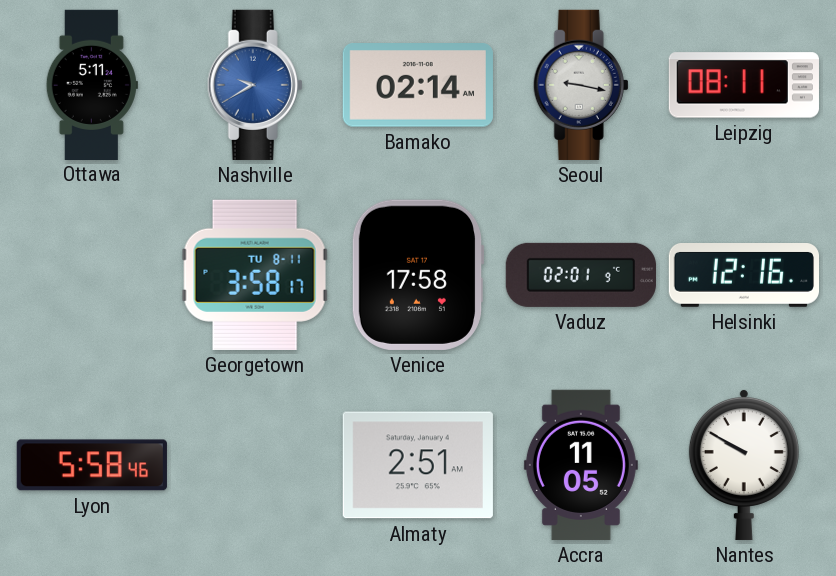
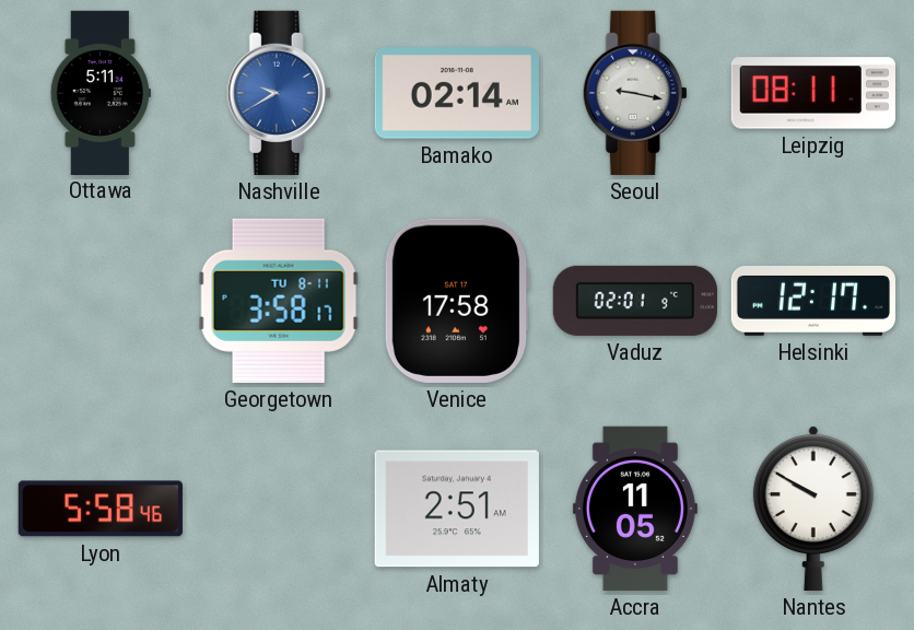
Helsinki: 12:16 -> 12:17 (812, 302)
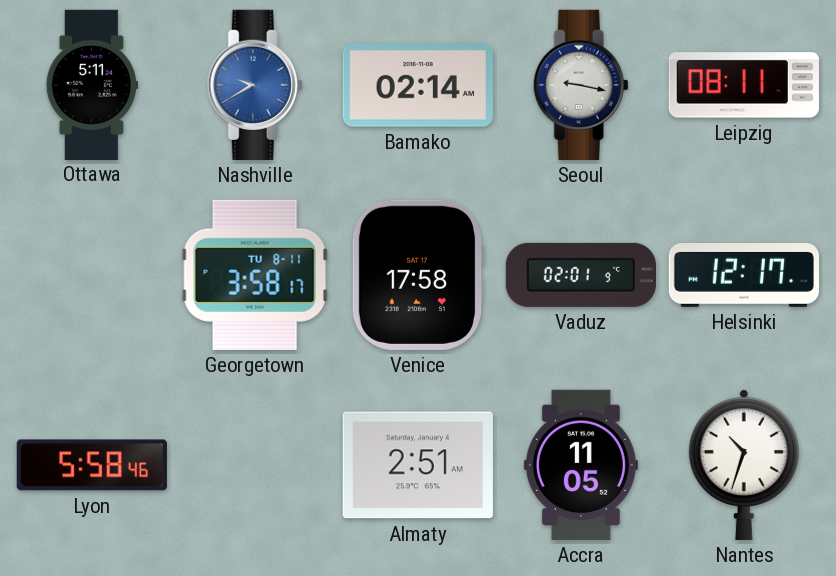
Nantes: 9:50 -> 10:33 (744, 464)
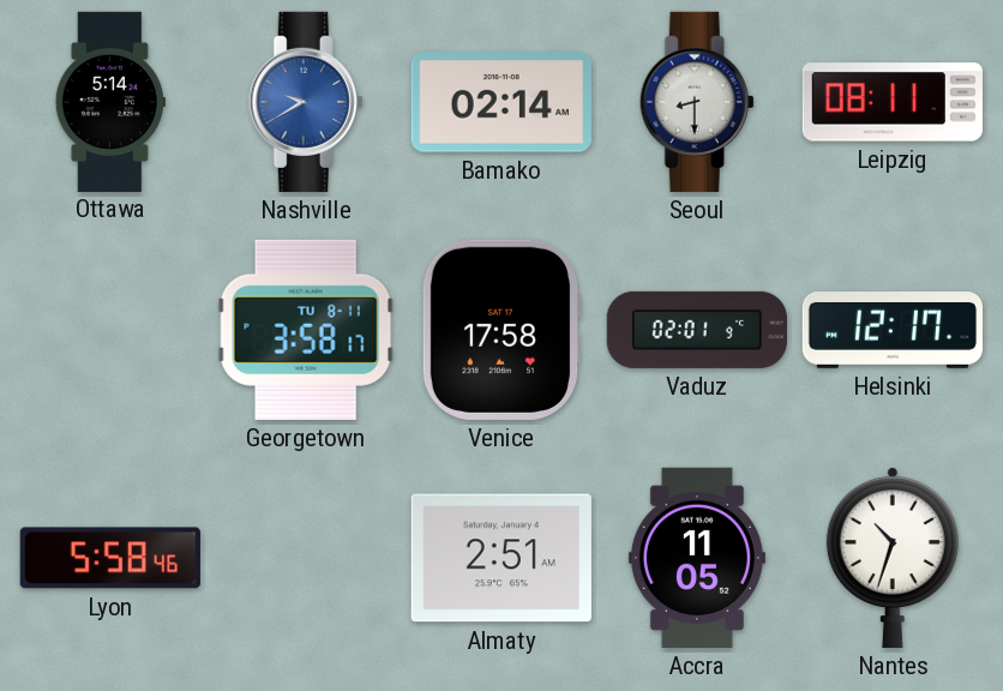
Ottawa: 5:11 -> 5:14 (110, 101)
Seoul: 9:17 -> 8:30 (697, 102)
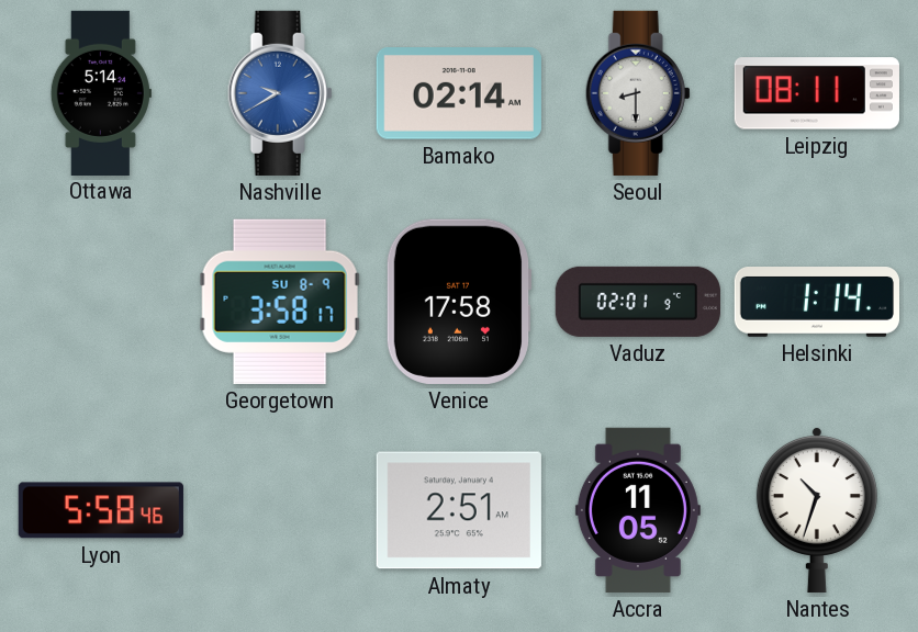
Georgetown date: TU 8-11 -> SU 8-9 (280, 302)
Helsinki: 12:17 -> 1:14 (816, 303)
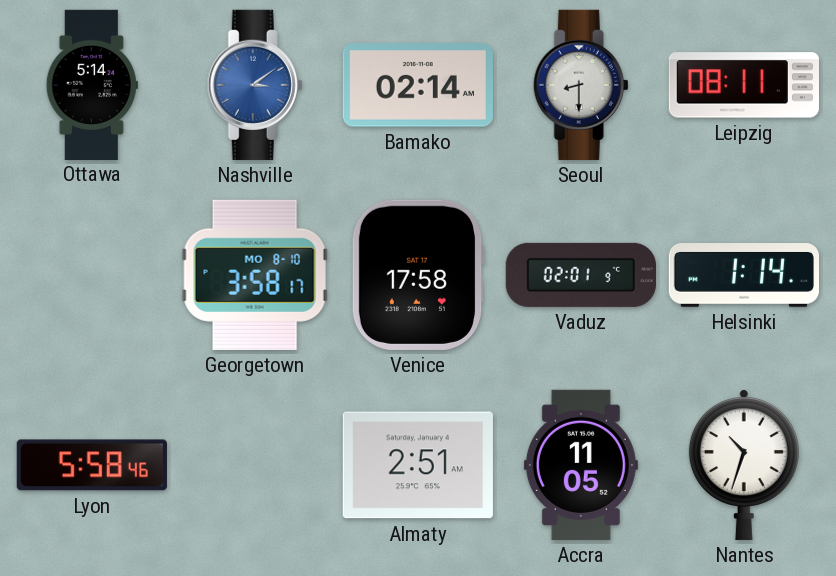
Nashville: 9:40 -> 3:09 (255, 85)
Georgetown date: SU 8-9 -> MO 8-10 (255, 275)
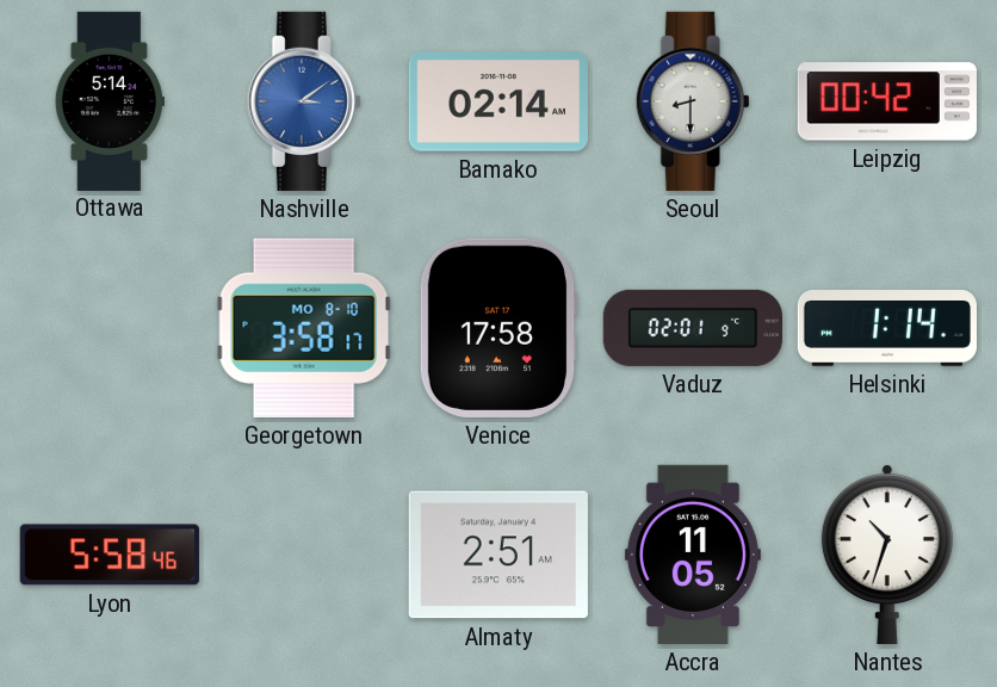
Leipzig: 08:11 -> 00:42 (887, 101)
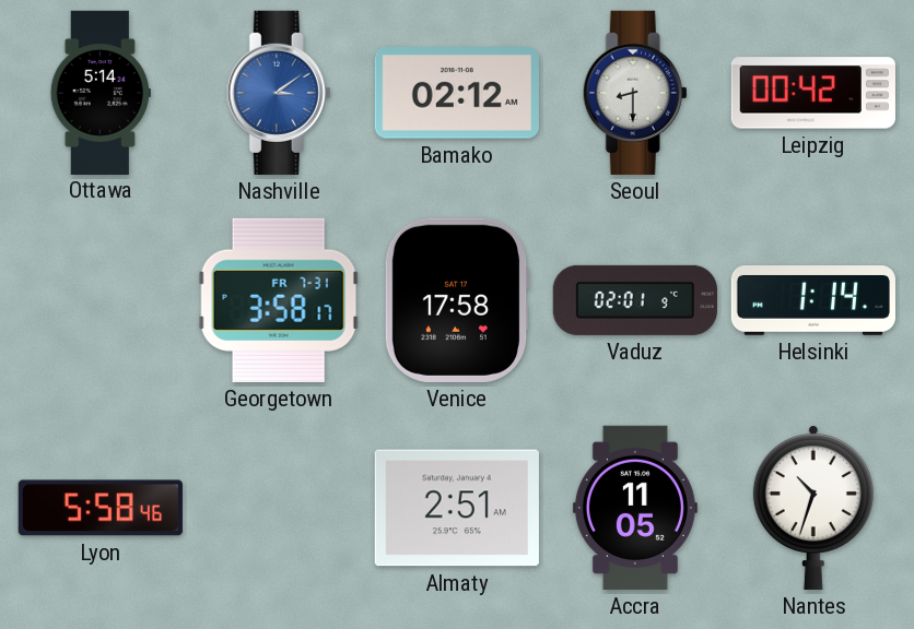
Bamako: 02:14 -> 02:12 (457, 93)
Georgetown date: MO 8-10 -> FR 7-31 (279, 300)
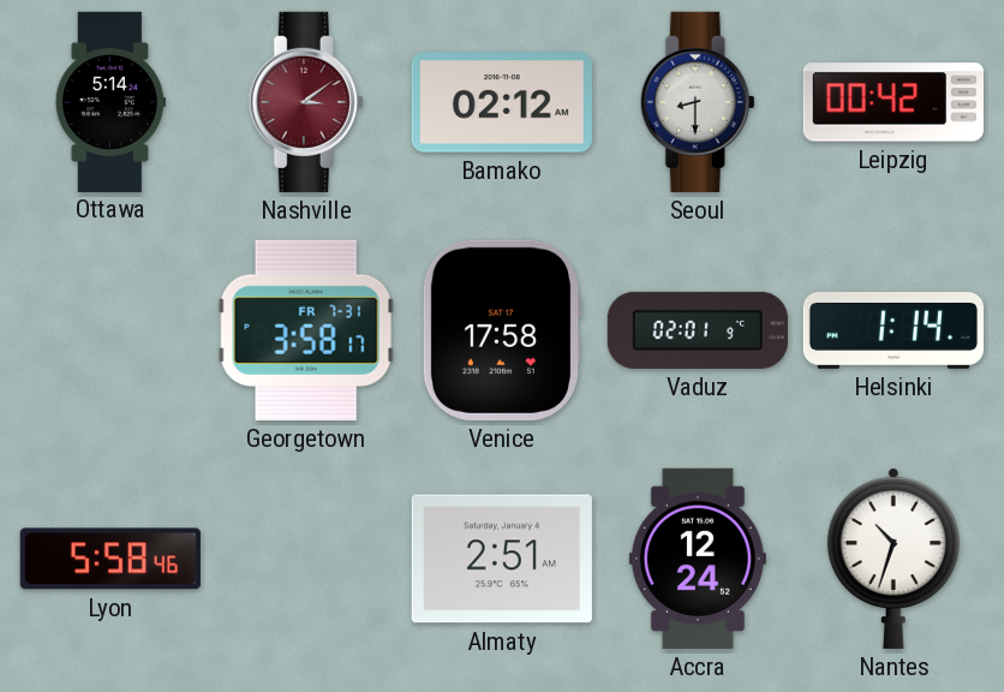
Nashville dial: blue -> burgundy (306, 102)
Accra: 11:05 -> 12:24 (698, 559)
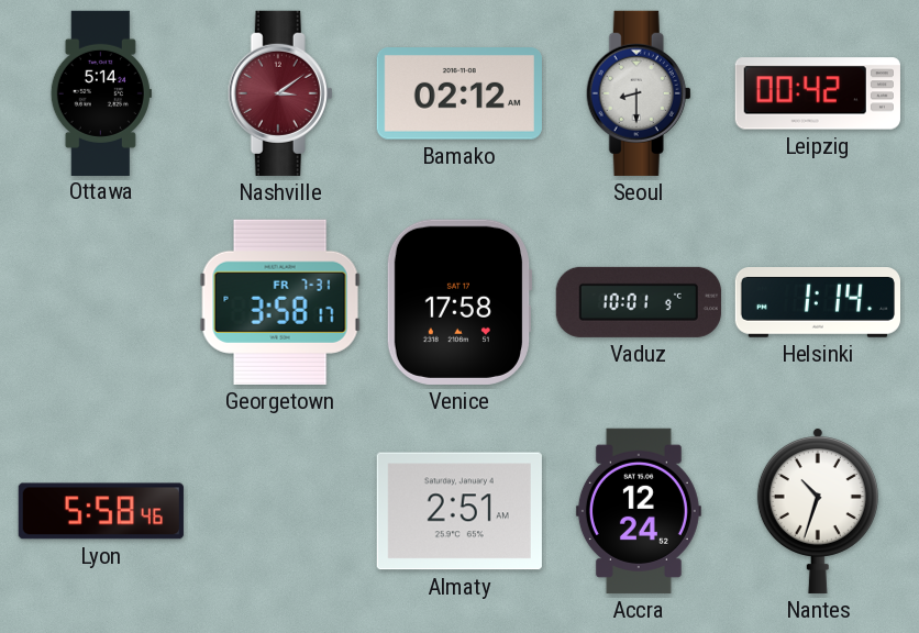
Vaduz: 02:01 -> 10:01 (639, 302)
